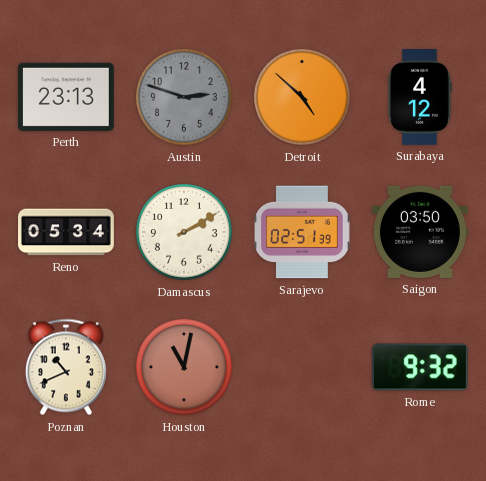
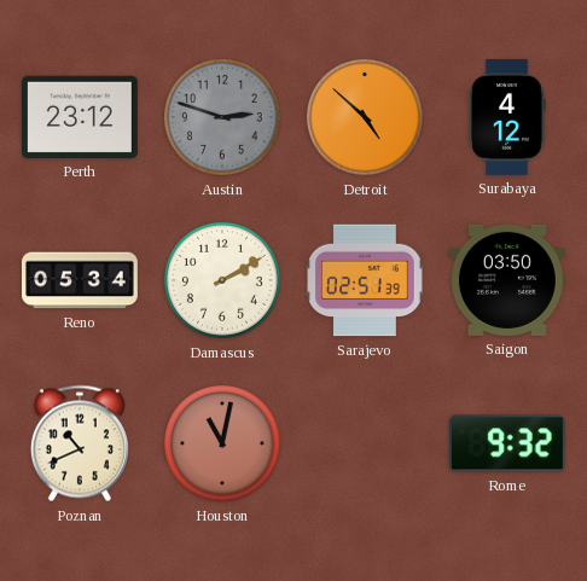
Perth: 23:13 -> 23:12 (80, 117)
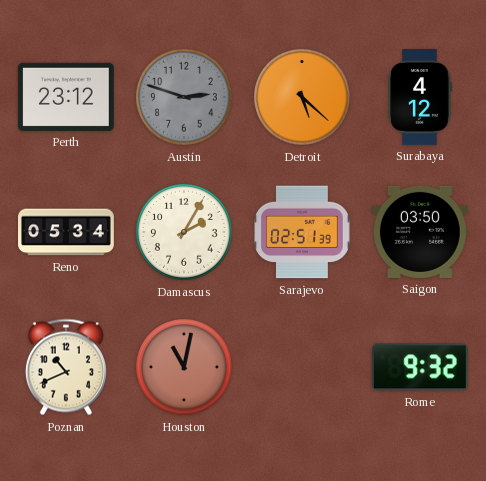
Detroit: 4:52 -> 5:22 (303, 98)
Damascus: 2:10 -> 2:05 (185, 233)
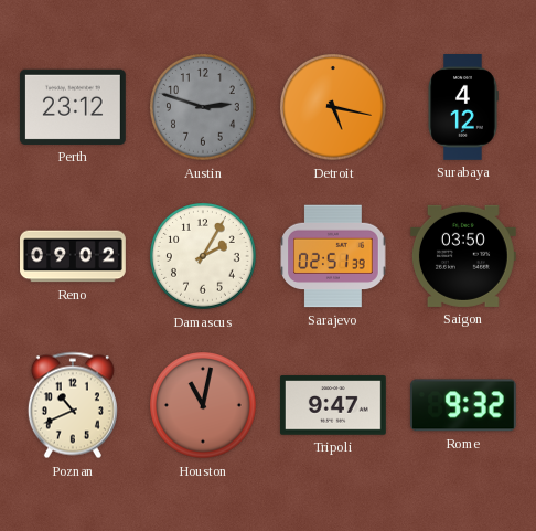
Detroit: 5:22 -> 5:17 (334, 108)
Reno: 05:34 -> 09:02 (74, 256)
Tripoli: none -> 9:47 (333, 405)
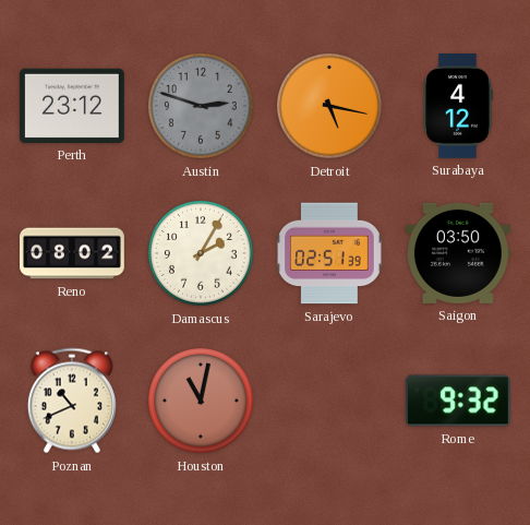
Reno: 09:02 -> 08:02 (73, 253)
Tripoli: 9:47 -> none (333, 405)
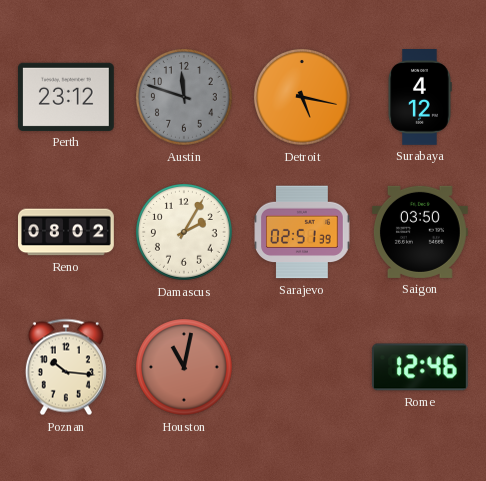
Austin: 2:48 -> 11:48 (185, 98)
Poznan: 10:41 -> 10:16 (66, 367)
Rome: 9:32 -> 12:46 (420, 367)
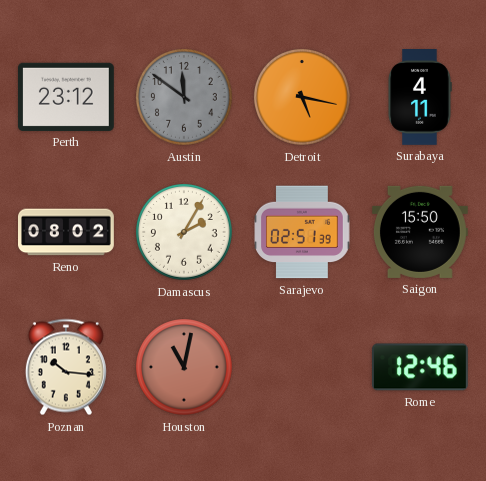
Austin: 11:48 -> 11:51 (185, 98)
Surabaya: 4:12 -> 4:11 (420, 98)
Saigon: 03:50 -> 15:50 (420, 232)
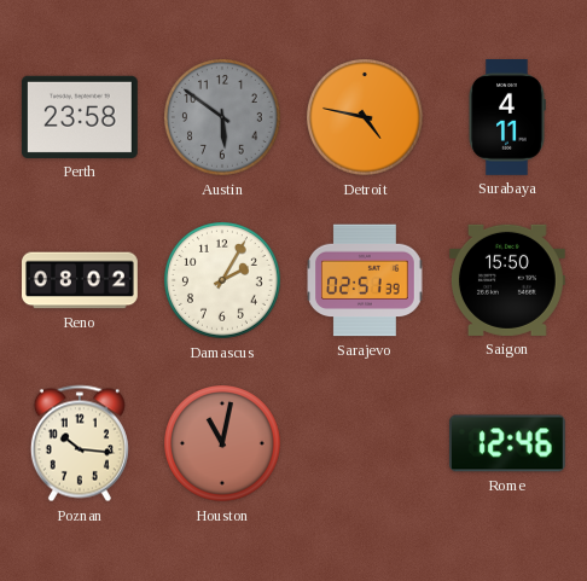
Perth: 23:12 -> 23:58 (80, 117)
Austin: 11:51 -> 5:51 (223, 118)
Detroit: 5:17 -> 4:47 (366, 118)
